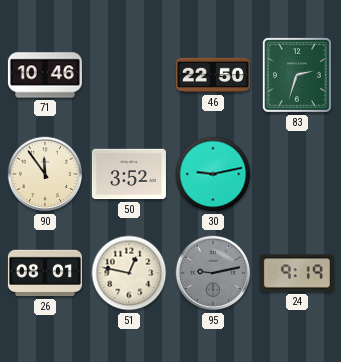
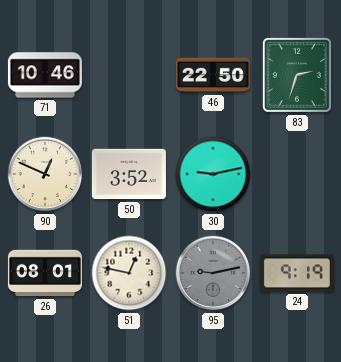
90: 11:54 -> 12:49 (45, 174)
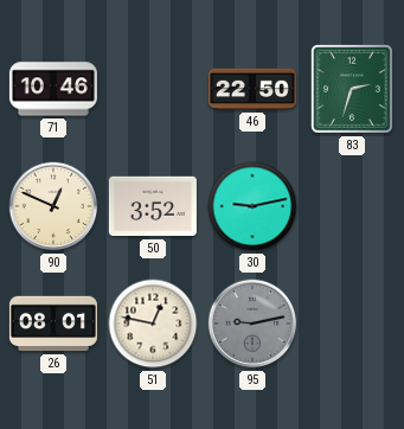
24: 9:19 -> none (297, 273)
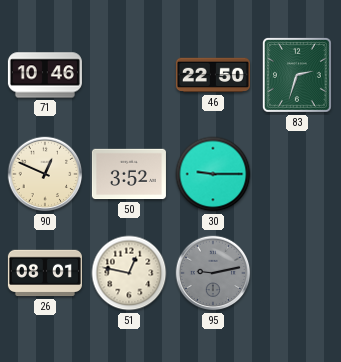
30: 9:13 -> 9:15 (213, 174)
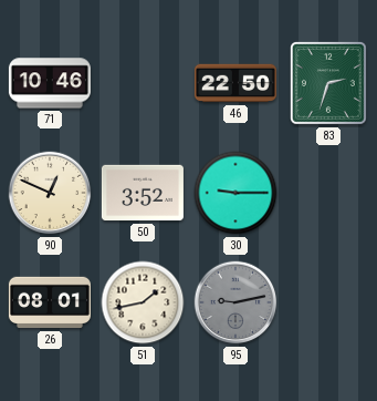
51: 12:47 -> 1:43 (143, 302)
